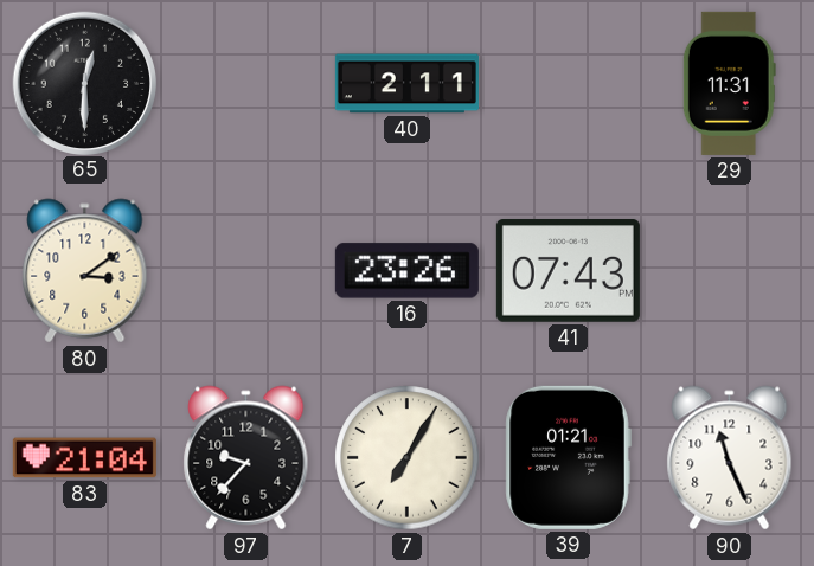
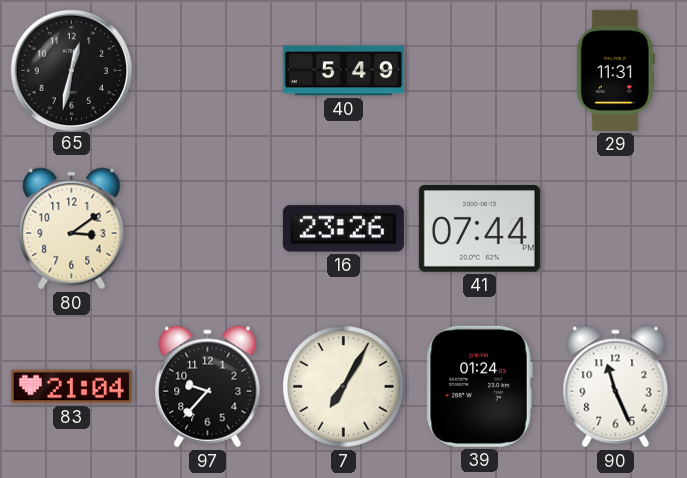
65: 12:30 -> 12:32 (71, 70)
40: 2:11 -> 5:49 (343, 71)
41: 07:43 -> 07:44 (479, 229)
39: 01:21 -> 01:24 (479, 386)
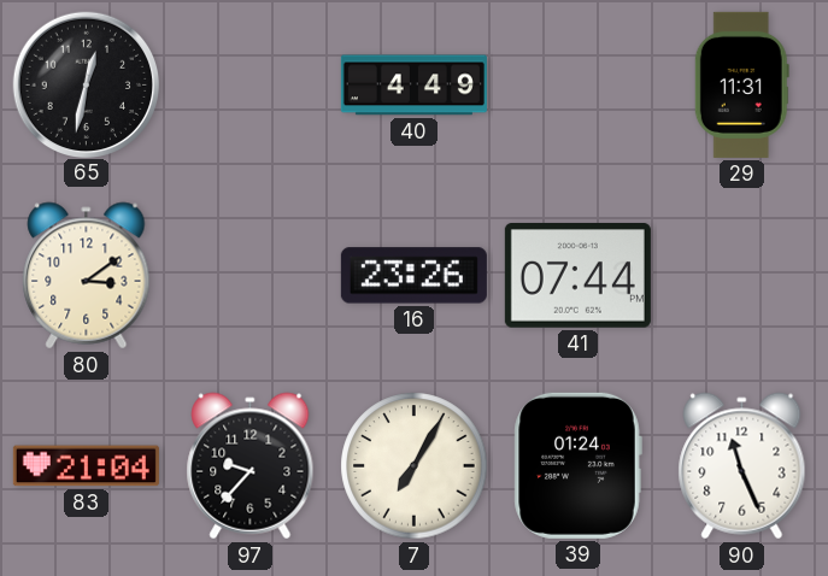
40: 5:49 -> 4:49 (413, 86)
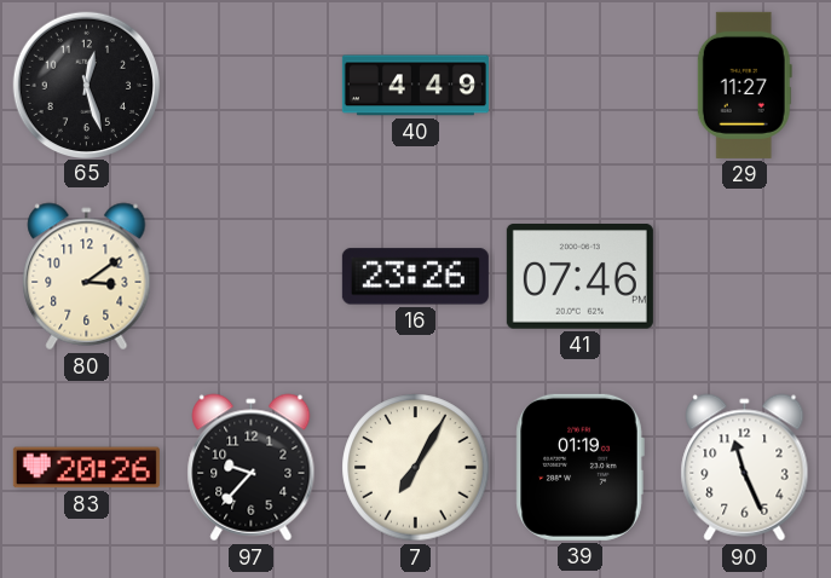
65: 12:32 -> 12:27 (86, 85)
29: 11:31 -> 11:27 (744, 85)
41: 07:44 -> 07:46 (579, 277)
83: 21:04 -> 20:26 (86, 468)
39: 01:24 -> 01:19 (579, 467)
